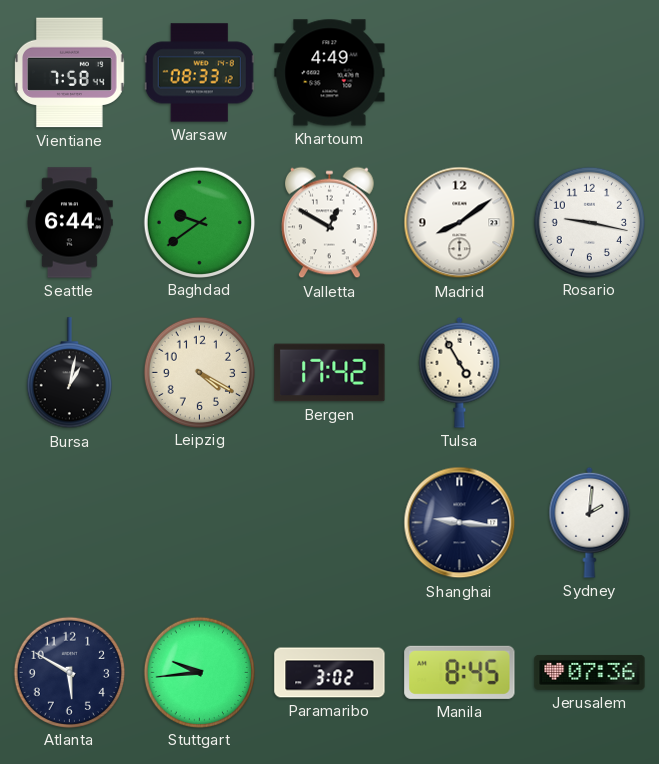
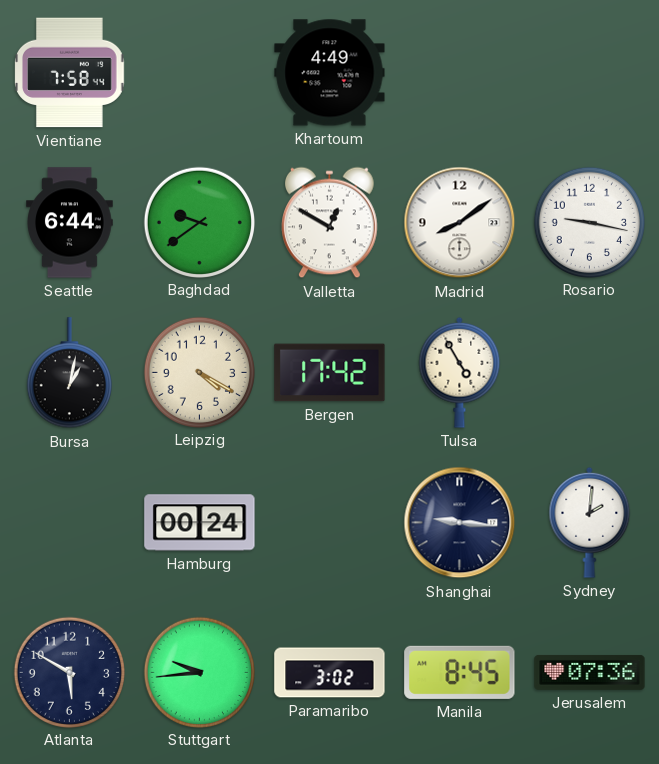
Warsaw: 08:33 -> none (199, 73)
Hamburg: none -> 00:24 (200, 523)
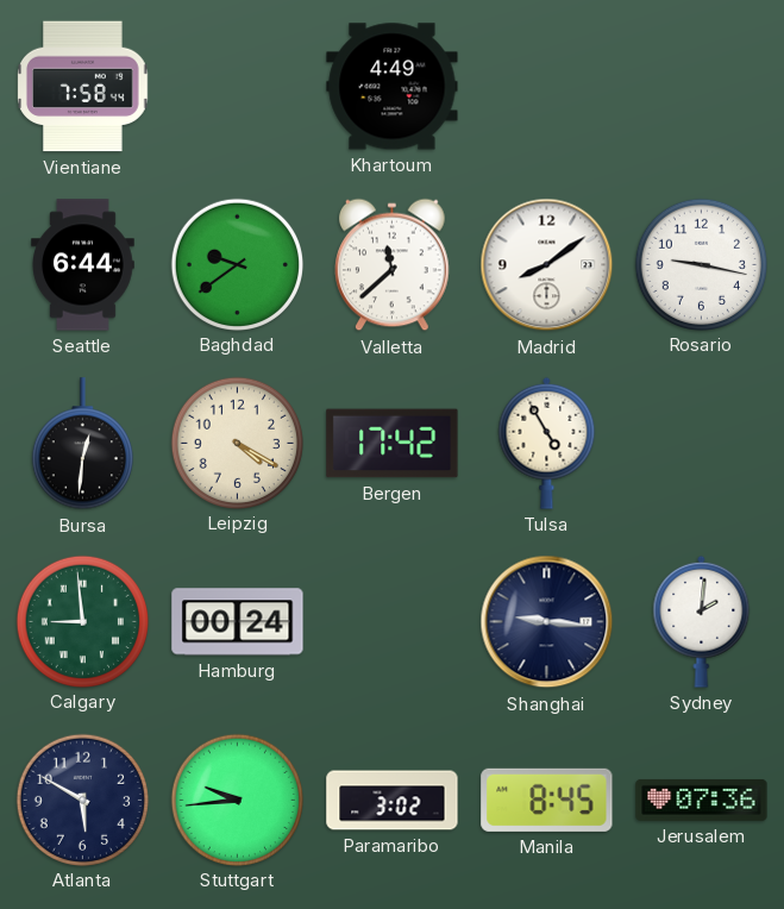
Valletta: 12:50 -> 11:38 (393, 265)
Bursa: 1:02 -> 12:31 (82, 444)
Calgary: none -> 8:59 (82, 621)
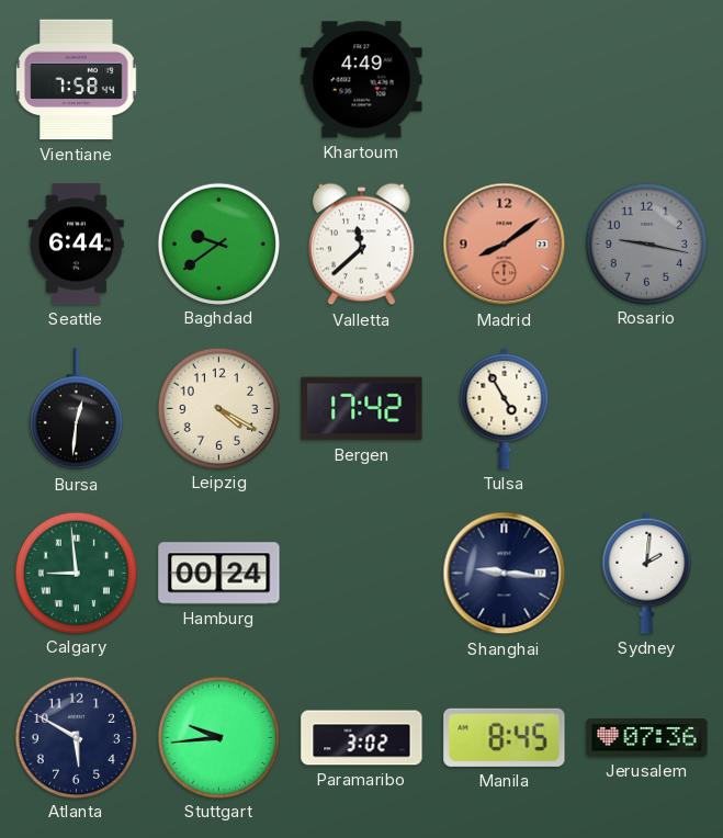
Madrid dial: white -> salmon (505, 245)
Rosario dial: white -> grey (646, 244)
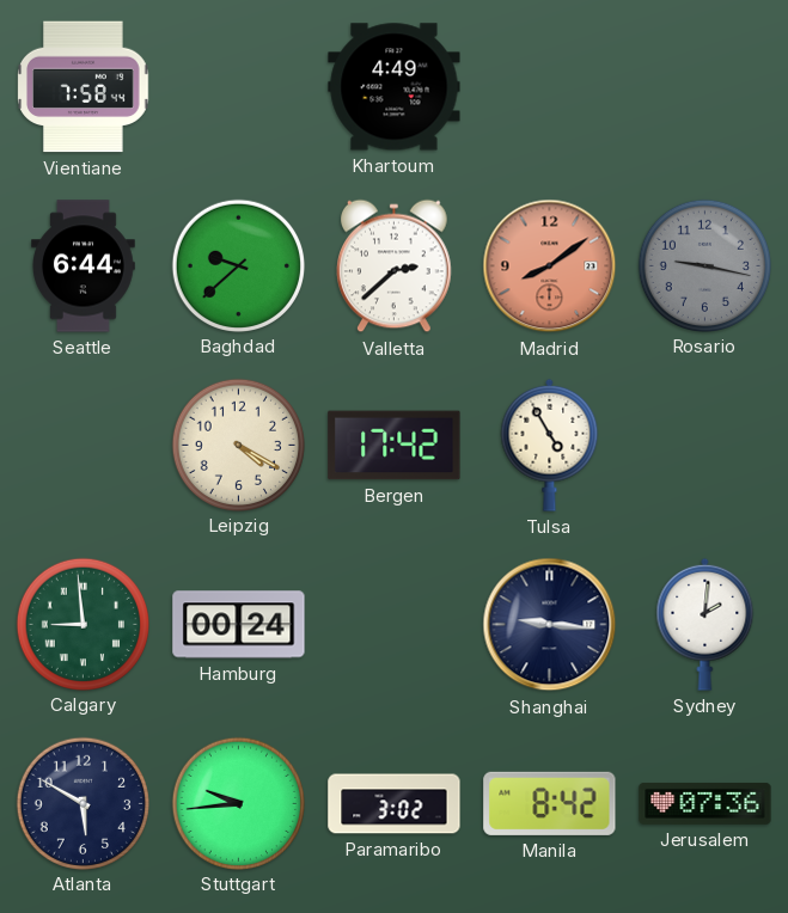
Baghdad: 9:39 -> 9:38 (238, 265)
Valletta: 11:38 -> 2:38 (395, 266)
Bursa: 12:31 -> none (76, 409)
Manila: 8:45 -> 8:42 (550, 803)
